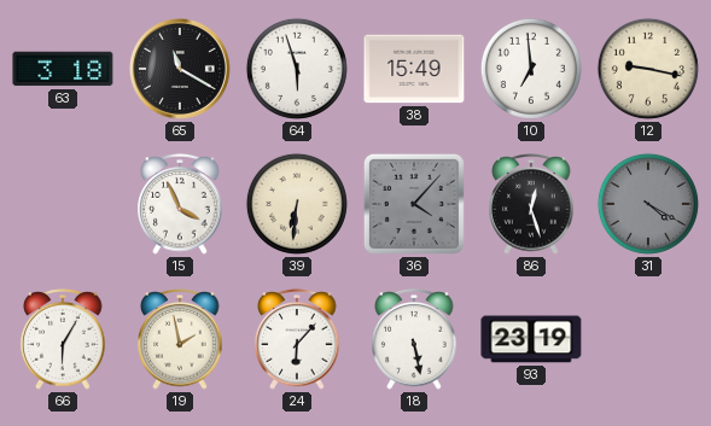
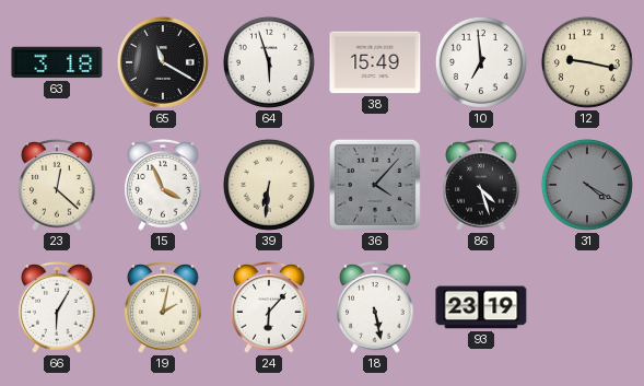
23: none -> 12:22 (57, 186)
86: 12:27 -> 4:27 (481, 186)
19: 1:58 -> 2:02 (163, 308)
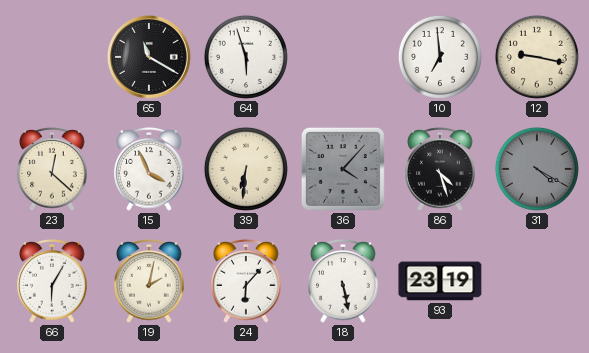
63: 3:18 -> none (57, 62)
38: 15:49 -> none (375, 62)
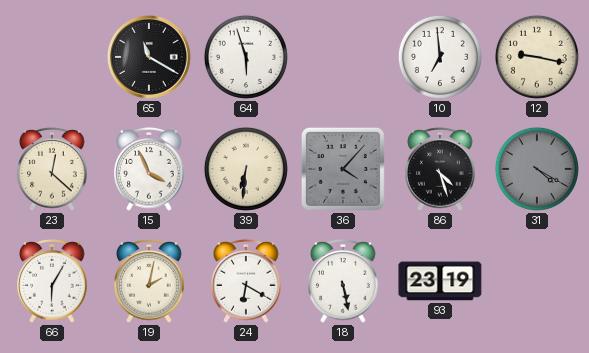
24: 6:07 -> 6:20 (246, 282)
